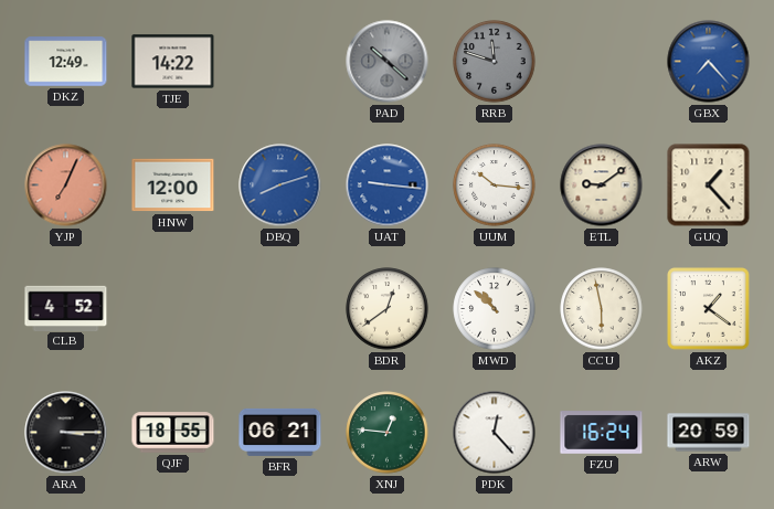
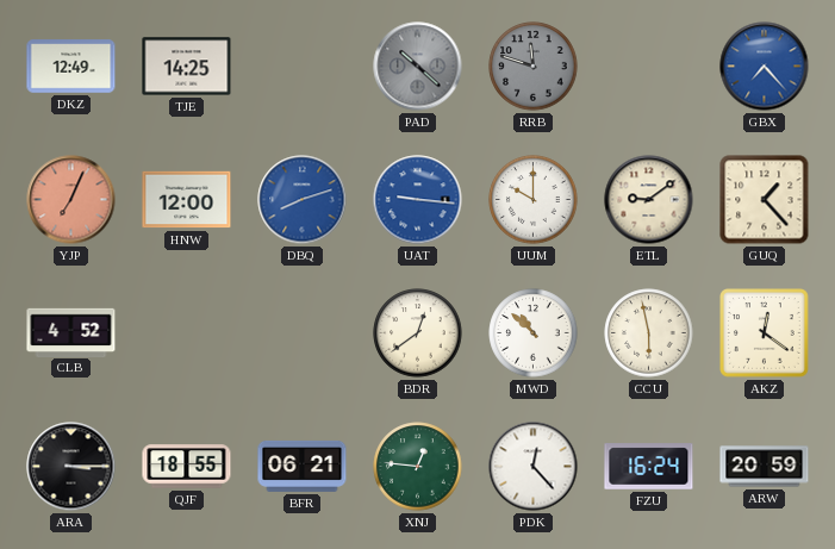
TJE: 14:22 -> 14:25 (187, 67)
UUM: 10:16 -> 10:00 (534, 200)
AKZ: 1:21 -> 12:21 (765, 333)
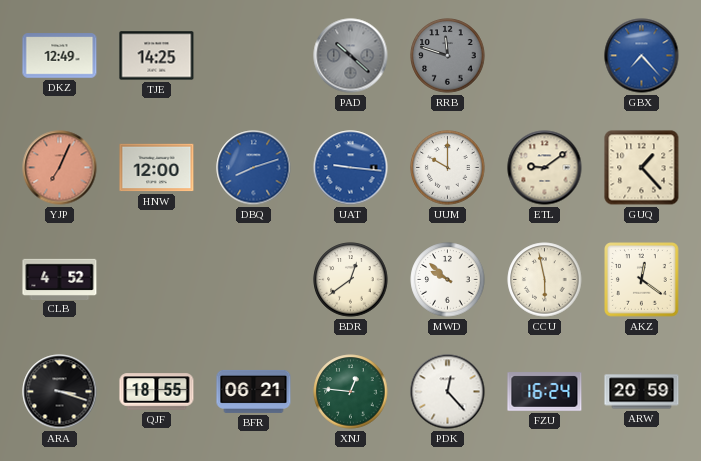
MWD: 10:52 -> 9:52 (448, 280)
ARA: 3:15 -> 3:18 (60, 392)
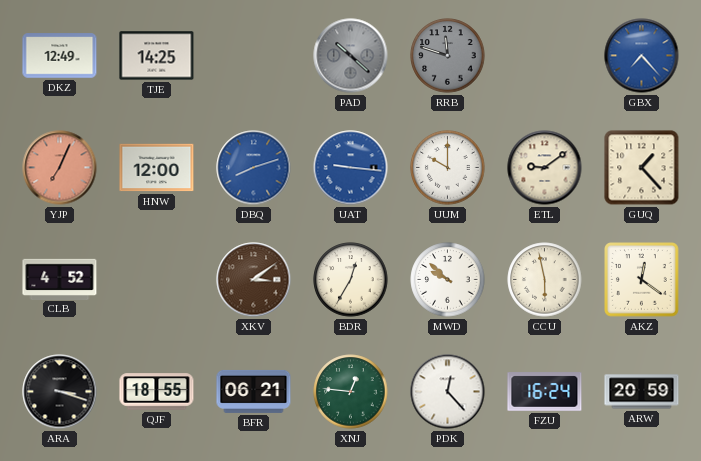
XKV: none -> 3:09 (254, 280)
BDR: 12:39 -> 12:35 (351, 280)
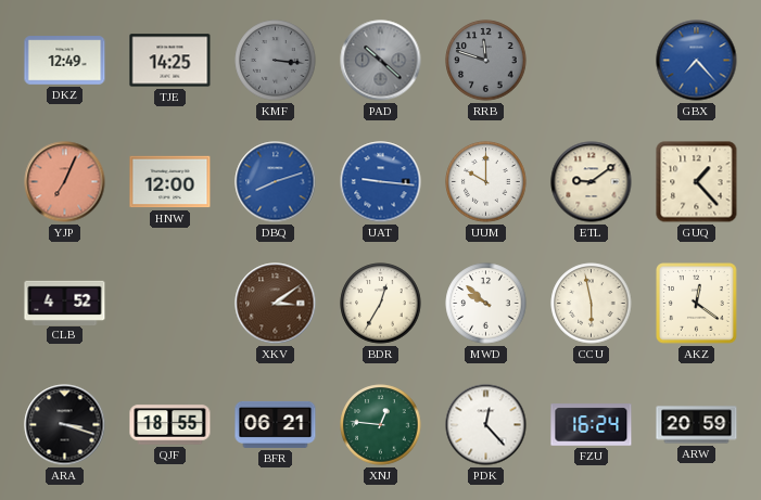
KMF: none -> 3:16 (276, 61)
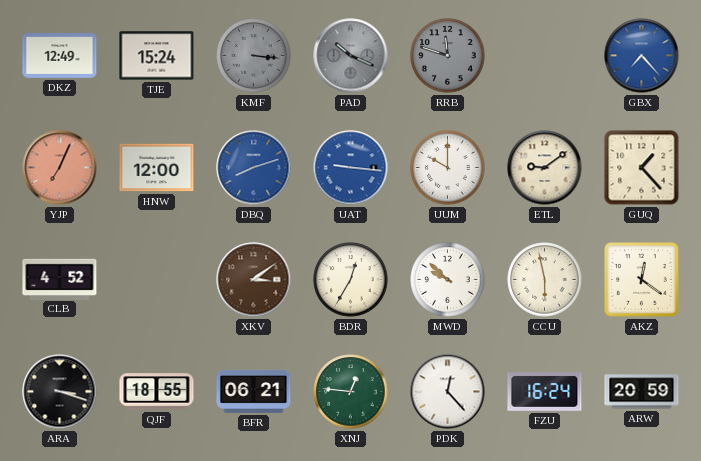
TJE: 14:25 -> 15:24 (157, 56)
PAD: 10:22 -> 10:19 (351, 56)
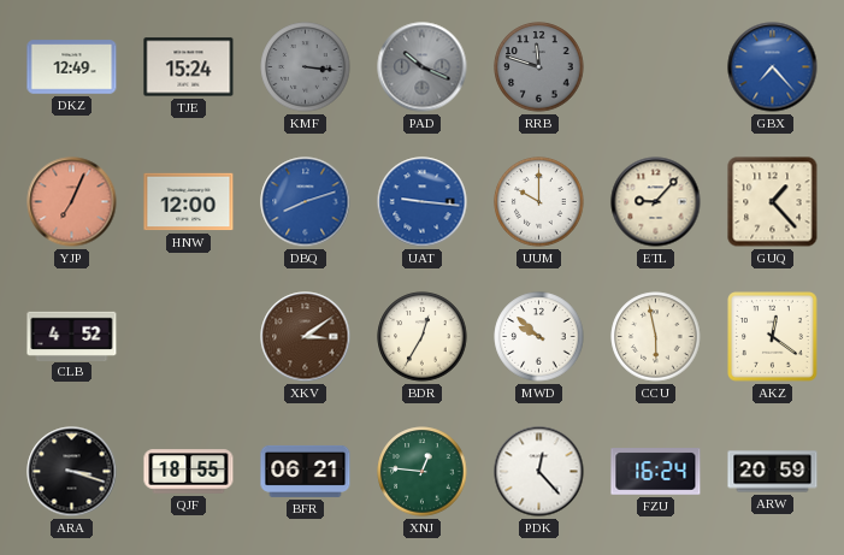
ETL: 9:09 -> 9:07 (656, 202)
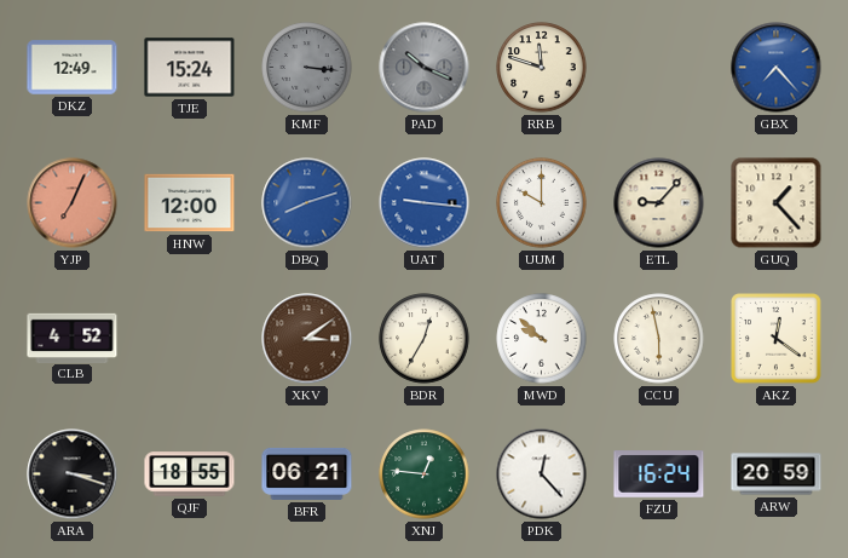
RRB dial: grey -> cream (542, 68)
